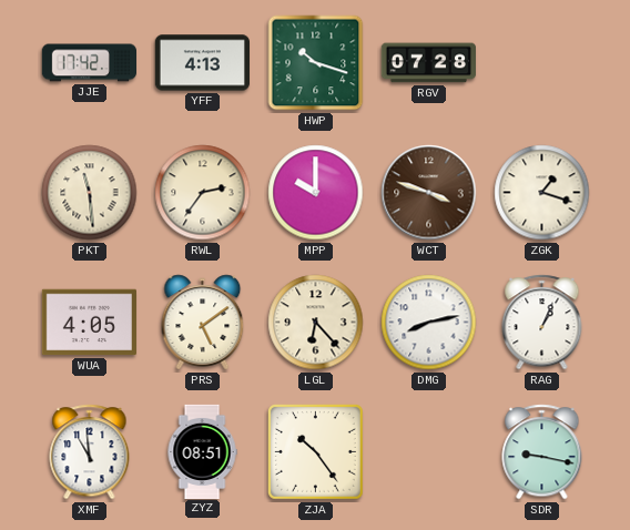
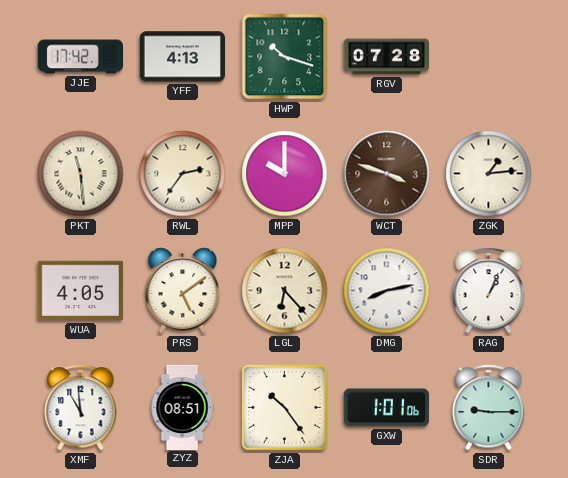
ZGK: 1:18 -> 1:14 (489, 174)
GXW: none -> 1:01 (386, 408)
SDR: 9:17 -> 9:15 (489, 408)
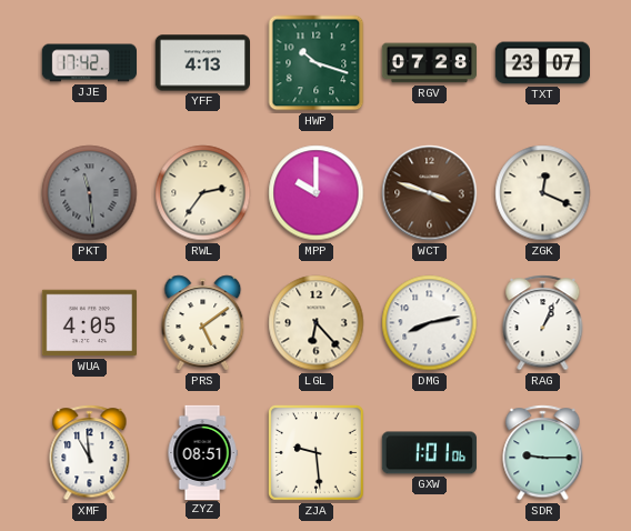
TXT: none -> 23:07 (542, 63)
PKT dial: cream -> grey (90, 193)
ZGK: 1:14 -> 12:19 (543, 193)
ZJA: 10:24 -> 9:29 (317, 453)
